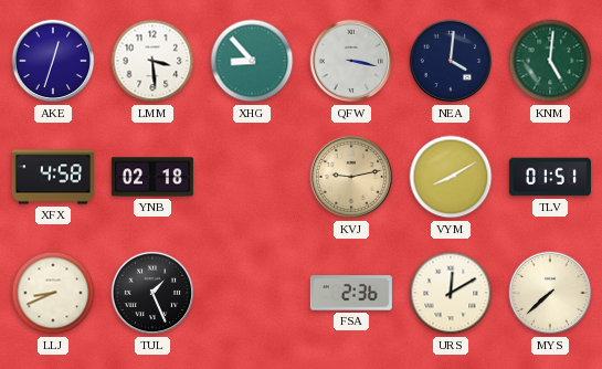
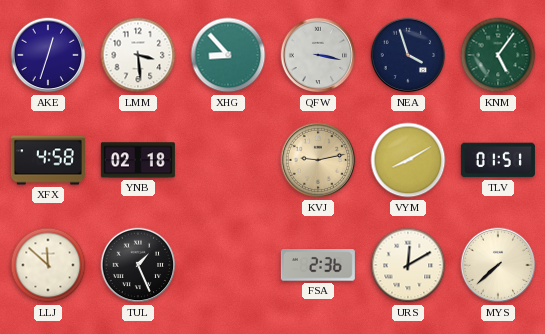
NEA: 4:01 -> 3:57 (408, 55)
KNM: 5:01 -> 5:06 (498, 55)
LLJ: 8:41 -> 11:52 (48, 265)
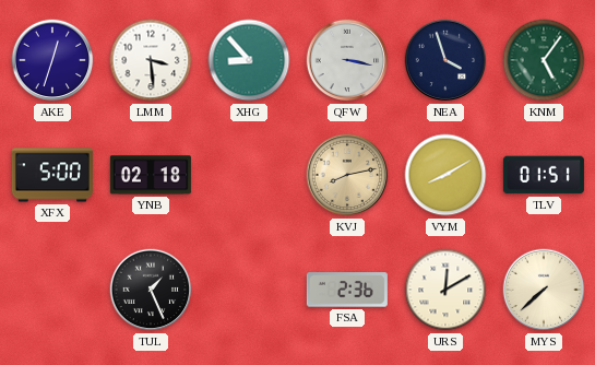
XFX: 4:58 -> 5:00 (52, 175)
KVJ: 9:13 -> 8:13 (347, 175)
LLJ: 11:52 -> none (48, 265)
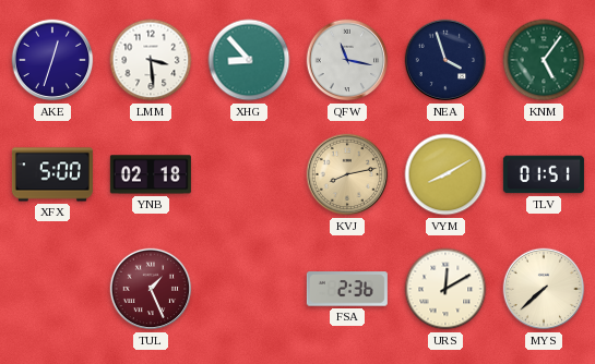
QFW: 3:17 -> 11:17 (347, 60)
TUL dial: black -> burgundy (151, 289)
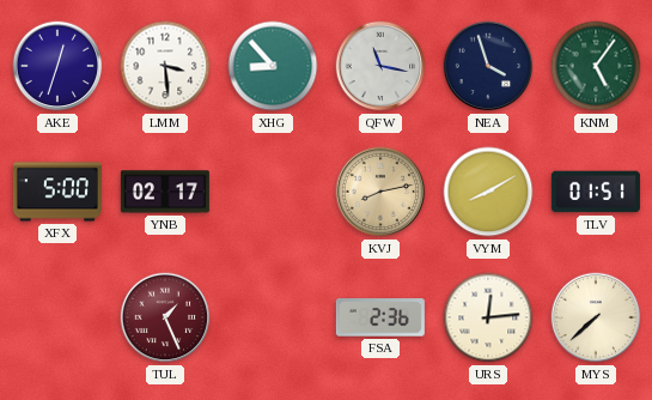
YNB: 02:18 -> 02:17 (165, 192)
URS: 12:10 -> 12:14 (488, 317)
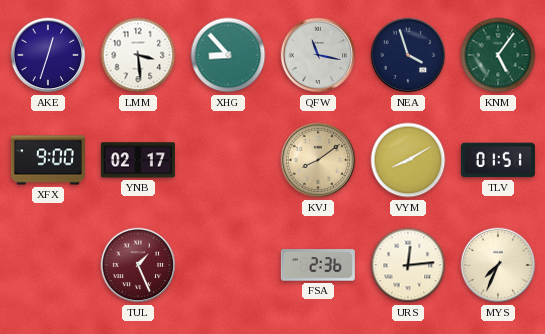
XFX: 5:00 -> 9:00 (48, 160)
KVJ: 8:13 -> 8:09 (318, 160)
MYS: 7:38 -> 7:34 (498, 265)
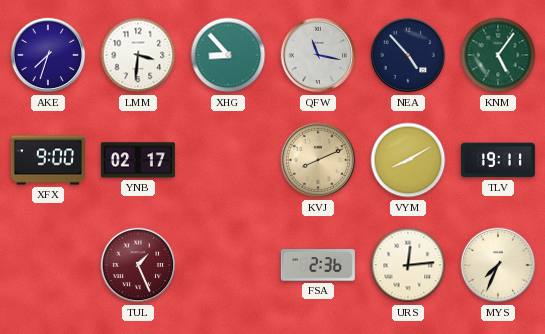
AKE: 12:33 -> 7:33 (48, 55)
LMM: 3:29 -> 3:31 (138, 55)
NEA: 3:57 -> 4:53 (408, 55)
KVJ: 8:09 -> 8:11 (318, 160)
TLV: 01:51 -> 19:11 (498, 160)
